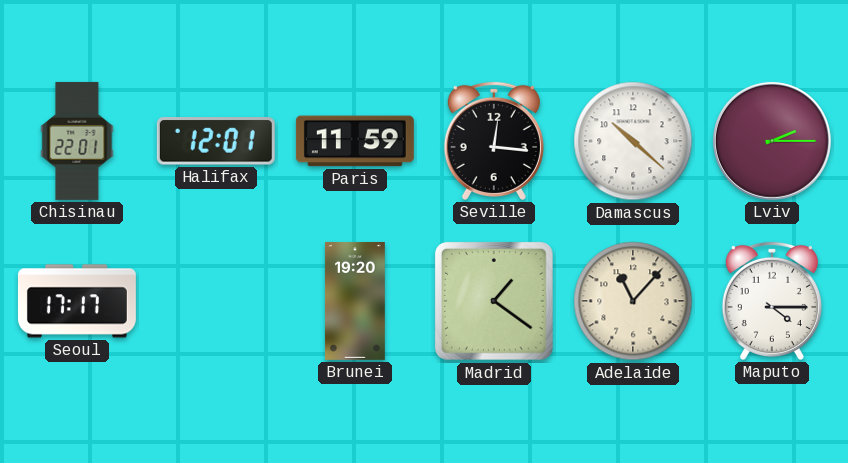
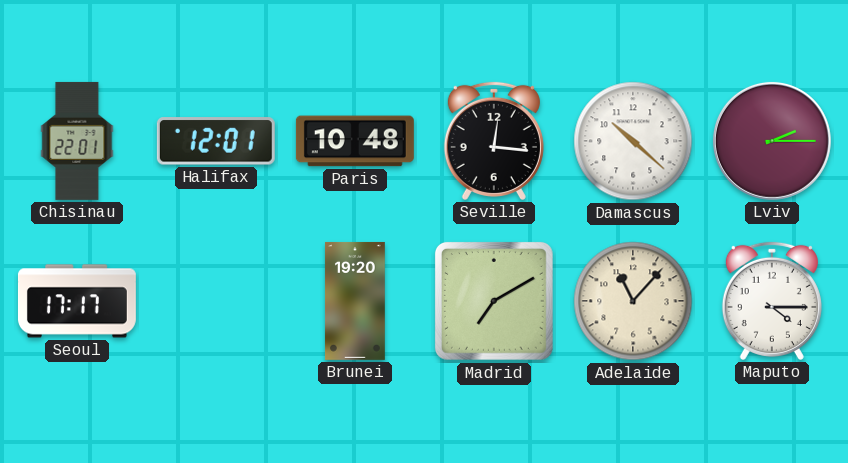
Paris: 11:59 -> 10:48 (355, 141)
Madrid: 1:21 -> 7:10 (494, 301)
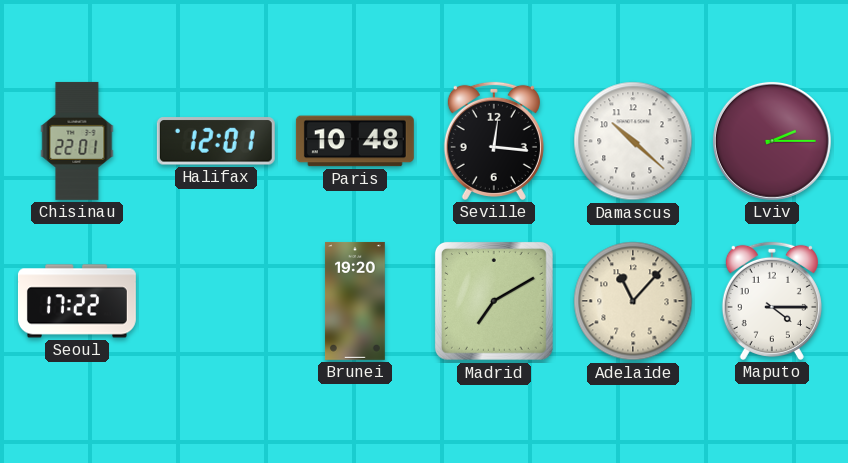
Seoul: 17:17 -> 17:22 (77, 301)
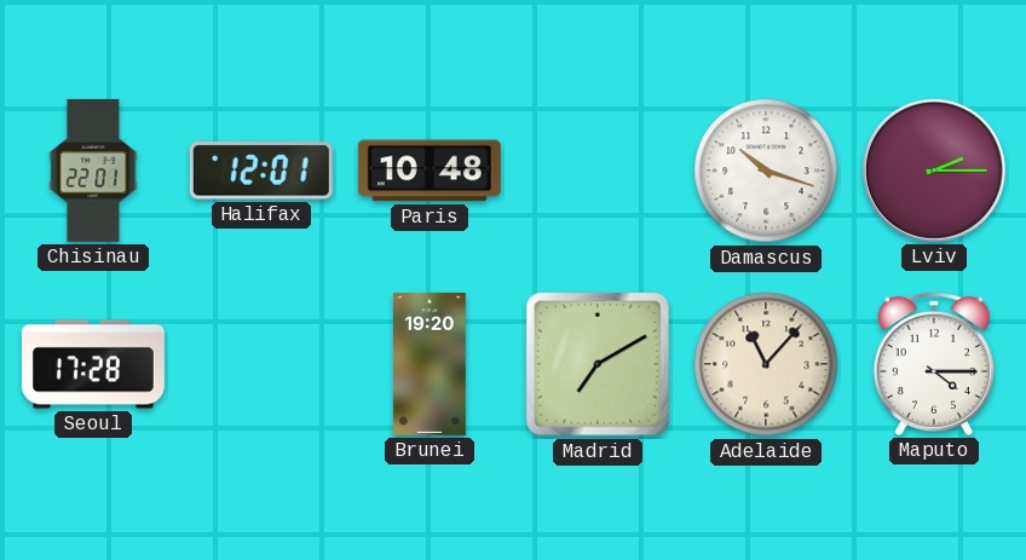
Seville: 12:16 -> none (494, 141)
Damascus: 10:22 -> 10:18 (766, 171)
Seoul: 17:22 -> 17:28 (93, 364)
